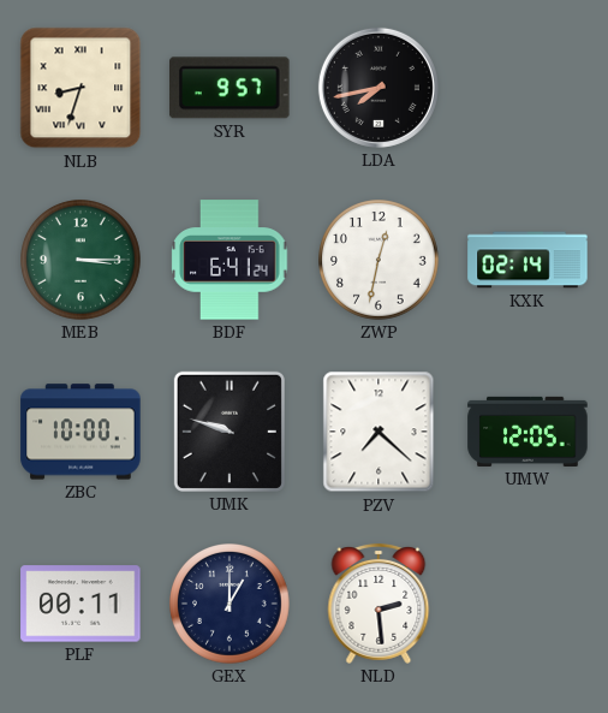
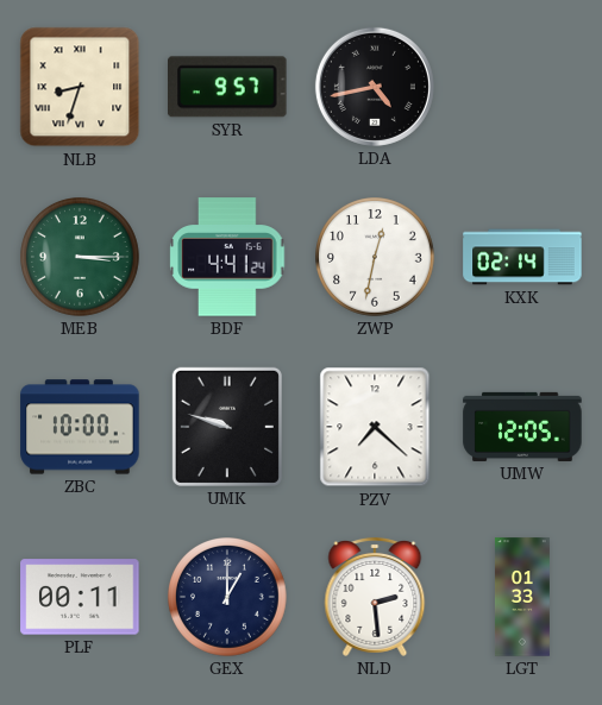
LDA: 7:43 -> 4:43 (375, 87)
BDF: 6:41 -> 4:41 (227, 257)
LGT: none -> 01:33 (522, 597)
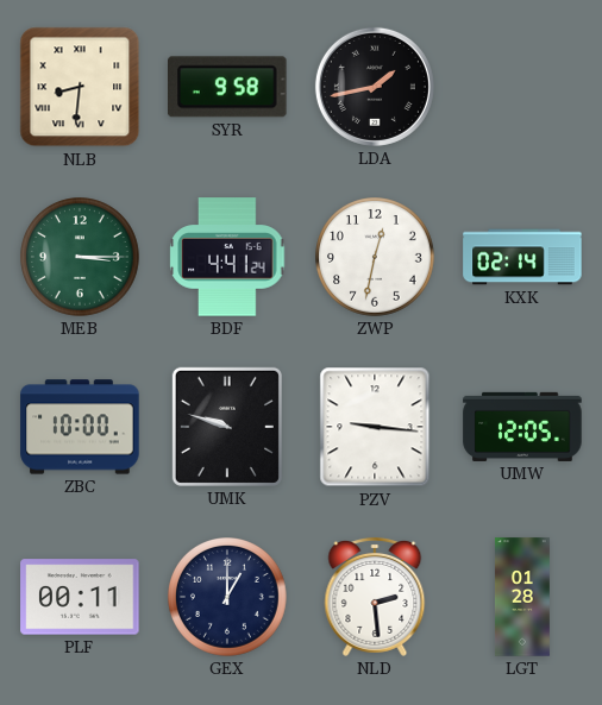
NLB: 8:33 -> 8:31 (80, 87)
SYR: 9:57 -> 9:58 (227, 87)
LDA: 4:43 -> 1:43 (375, 87)
PZV: 7:22 -> 9:16 (375, 427)
LGT: 01:33 -> 01:28 (522, 597)
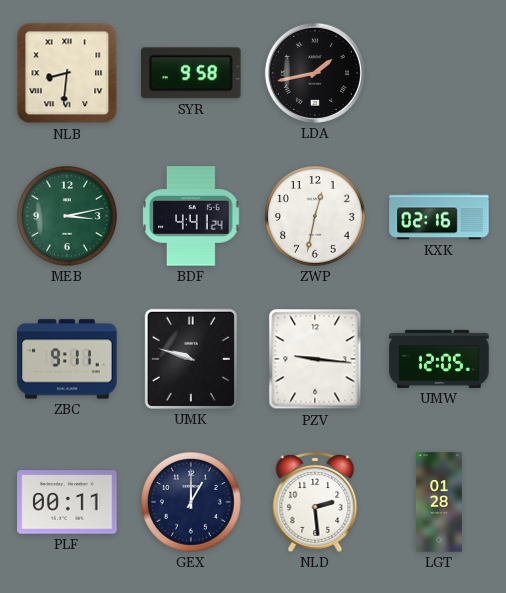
MEB: 3:15 -> 3:13 (68, 217)
KXK: 02:14 -> 02:16 (439, 216)
ZBC: 10:00 -> 9:11 (67, 359)
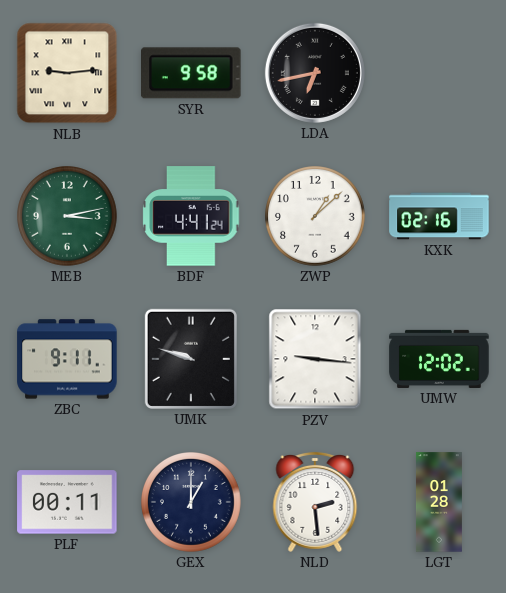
NLB: 8:31 -> 9:14 (67, 73)
LDA: 1:43 -> 6:43 (315, 73)
ZWP: 12:32 -> 1:08 (316, 217)
UMW: 12:05 -> 12:02 (439, 359)
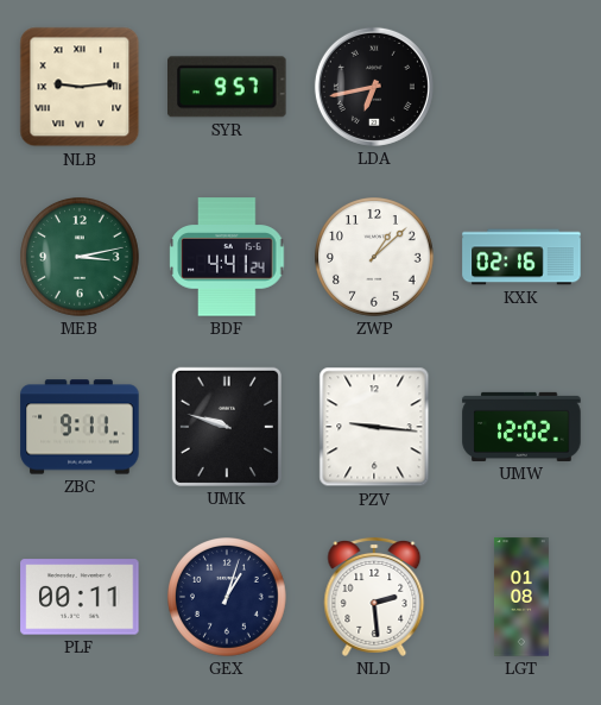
SYR: 9:58 -> 9:57 (227, 87)
GEX: 1:00 -> 1:03 (228, 598)
LGT: 01:28 -> 01:08 (521, 597)
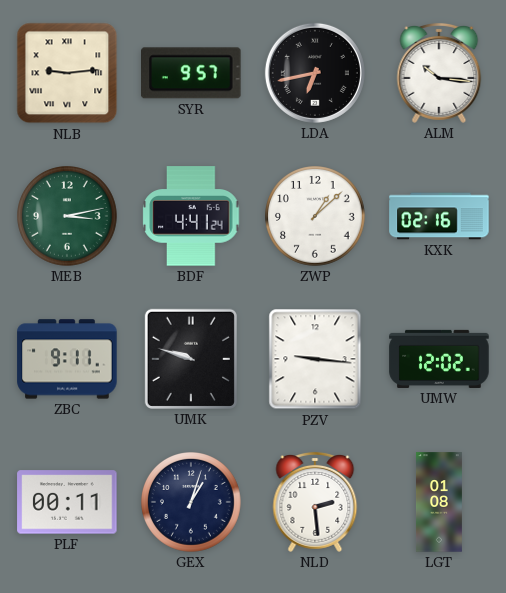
ALM: none -> 10:16 (439, 73)
